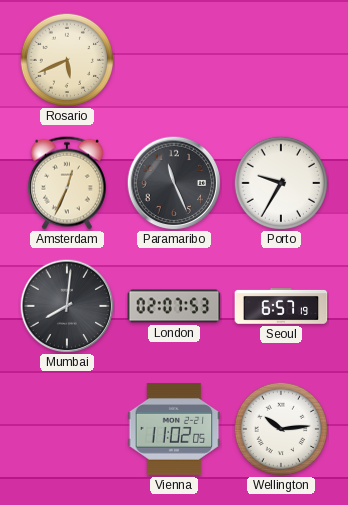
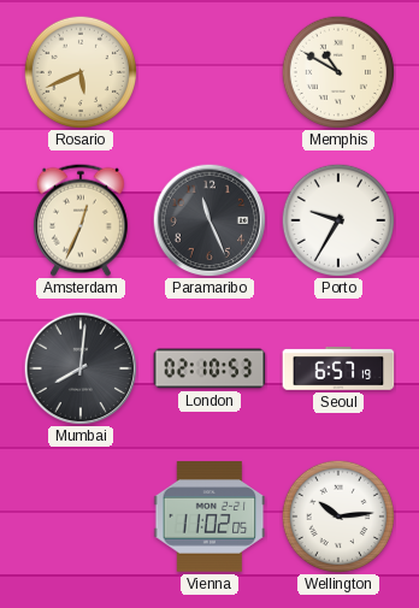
Memphis: none -> 10:50 (337, 71)
London: 02:07 -> 02:10 (209, 368)
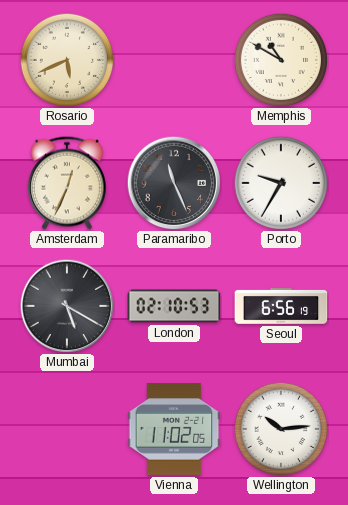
Mumbai: 8:01 -> 5:20 (67, 306)
Seoul: 6:57 -> 6:56 (281, 307)
